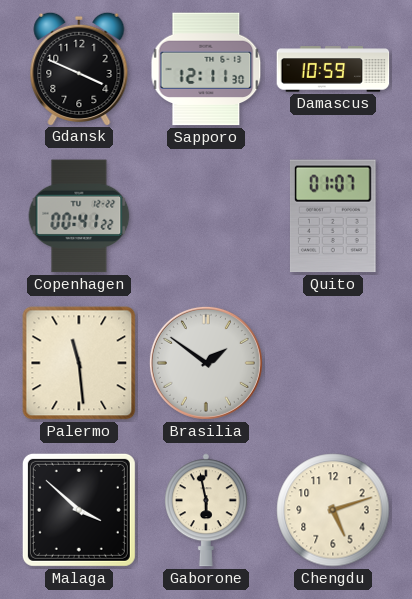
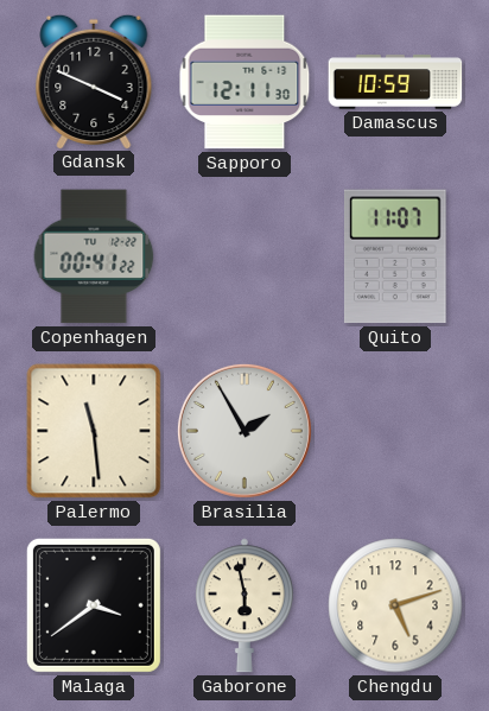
Quito: 01:07 -> 11:07 (395, 256)
Brasilia: 1:51 -> 1:55 (244, 431)
Malaga: 3:52 -> 3:39 (94, 605)
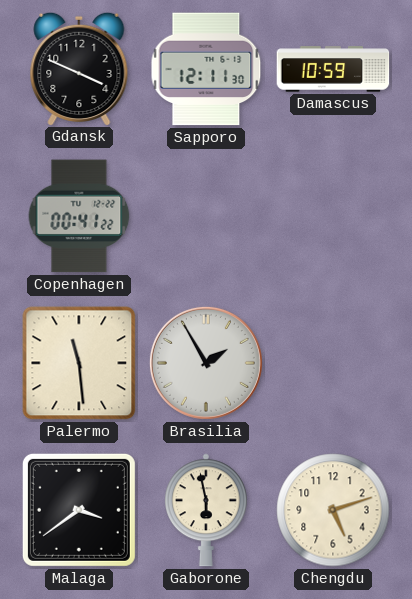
Quito: 11:07 -> none (395, 256)
